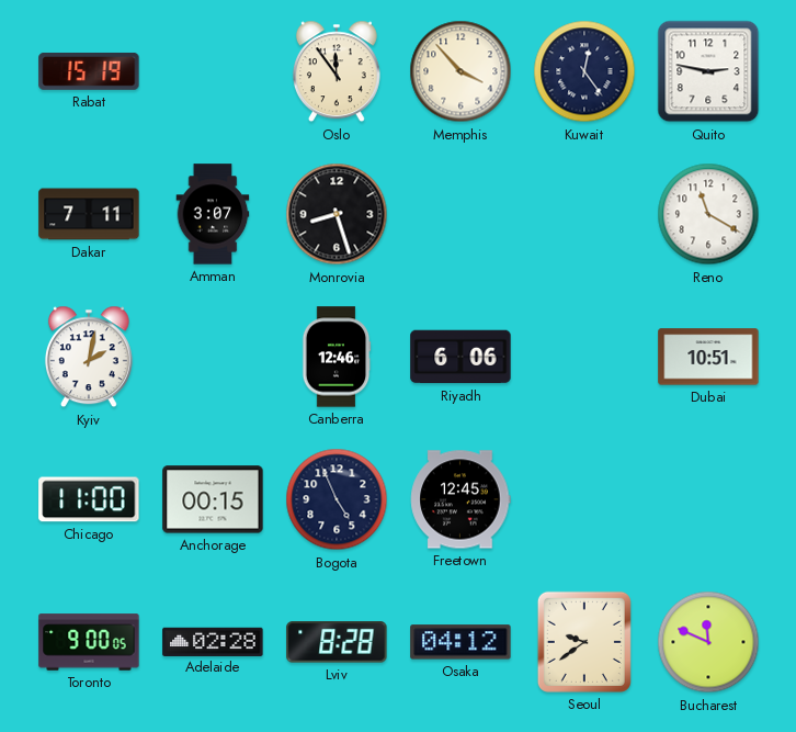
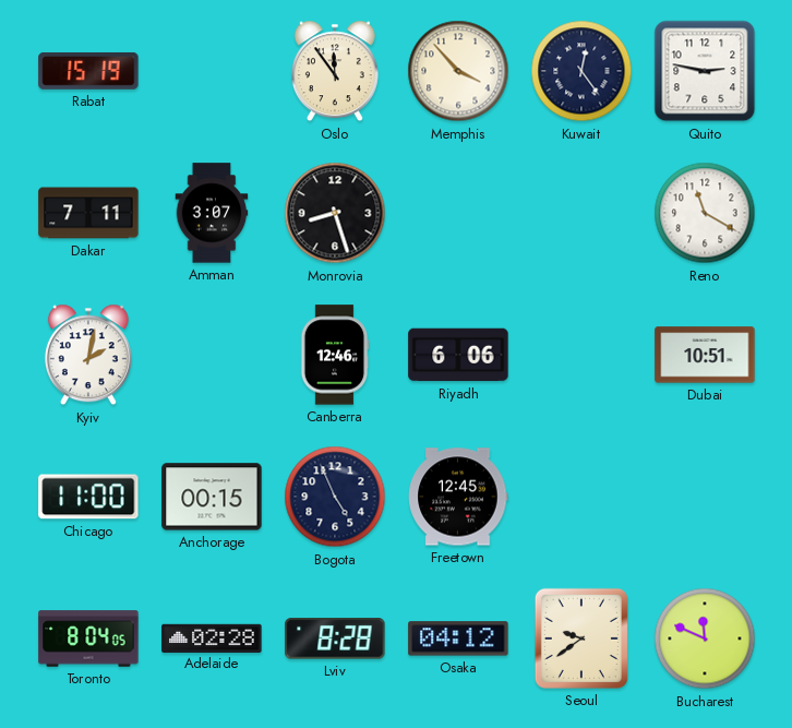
Toronto: 9:00 -> 8:04 (88, 639)
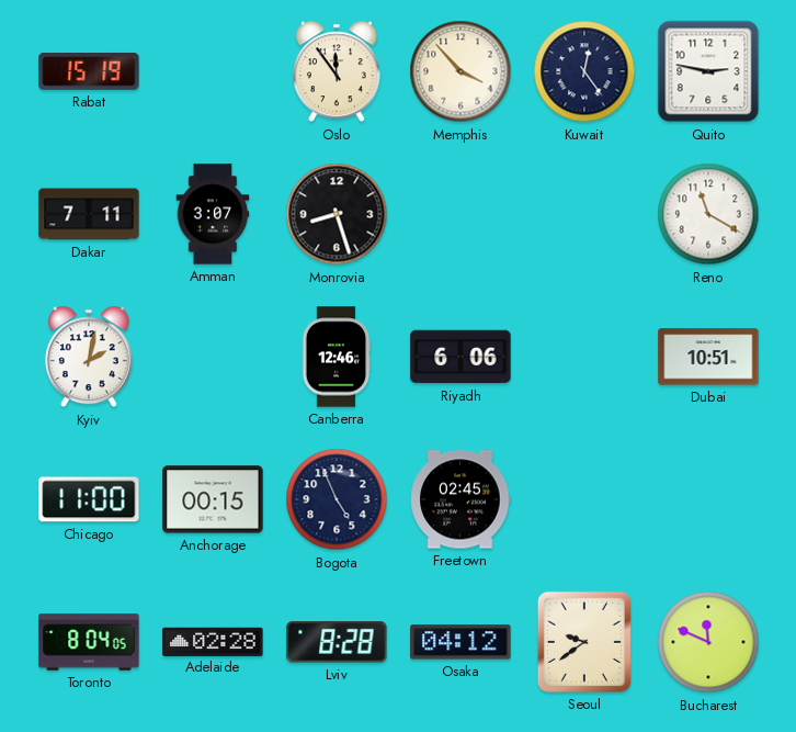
Freetown: 12:45 -> 02:45 (460, 499)
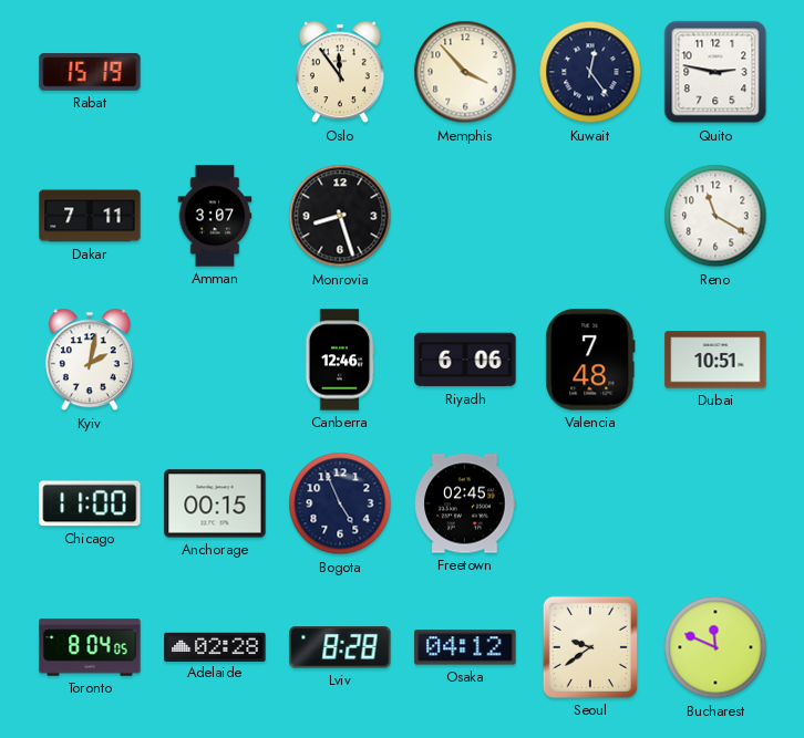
Valencia: none -> 7:48 (590, 360)
